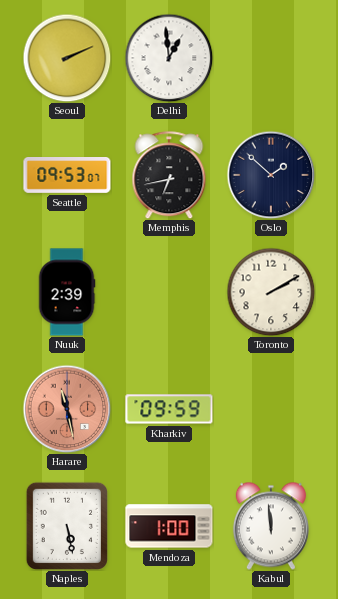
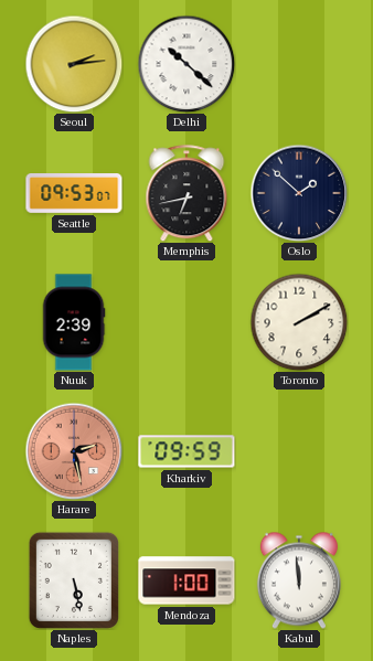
Seoul: 2:11 -> 2:14 (74, 64)
Delhi: 12:59 -> 10:22 (186, 64)
Harare: 11:28 -> 2:28 (74, 451)
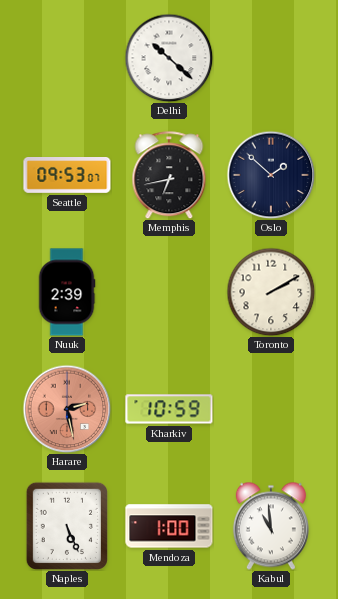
Seoul: 2:14 -> none (74, 64)
Kharkiv: 09:59 -> 10:59 (169, 409)
Naples: 5:28 -> 5:26 (67, 526)
Kabul: 11:59 -> 10:59 (271, 526)
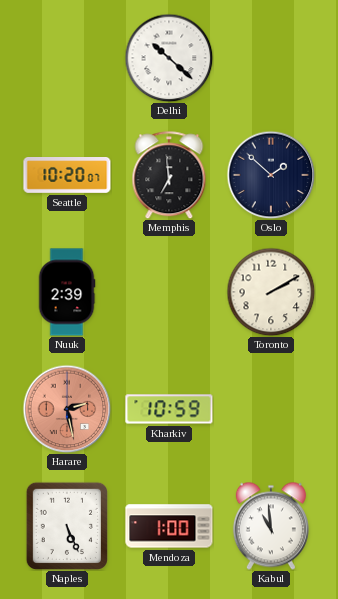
Seattle: 09:53 -> 10:20 (67, 176)
Memphis: 6:43 -> 6:59 (169, 175)
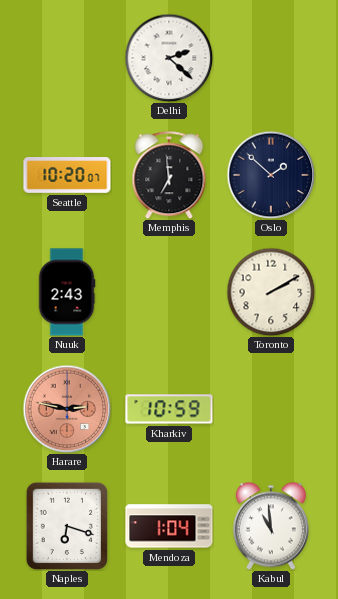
Delhi: 10:22 -> 2:22 (169, 58)
Nuuk: 2:39 -> 2:43 (67, 292)
Harare: 2:28 -> 2:47 (67, 409)
Naples: 5:26 -> 6:18 (67, 526)
Mendoza: 1:00 -> 1:04 (169, 526)
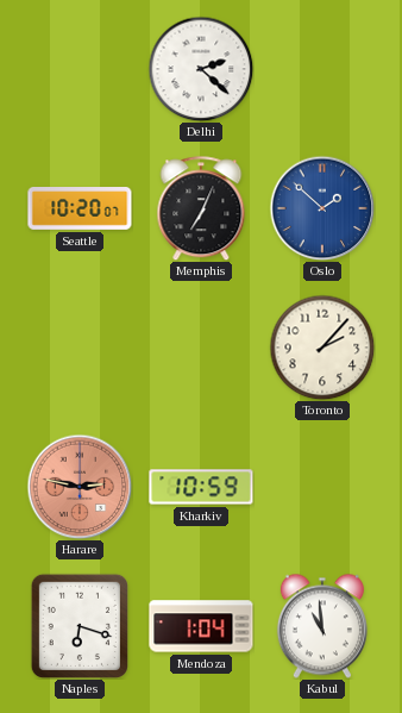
Memphis: 6:59 -> 7:04 (201, 208)
Oslo dial: navy -> blue (322, 208)
Nuuk: 2:43 -> none (67, 292)
Toronto: 2:10 -> 2:07 (322, 348)
